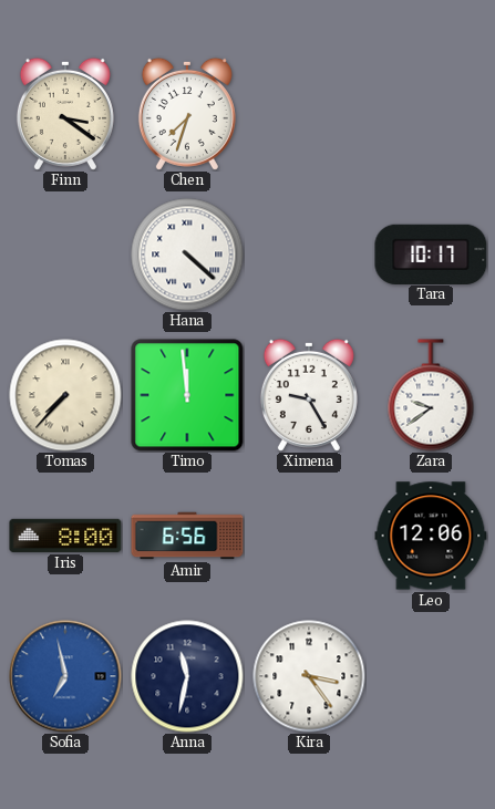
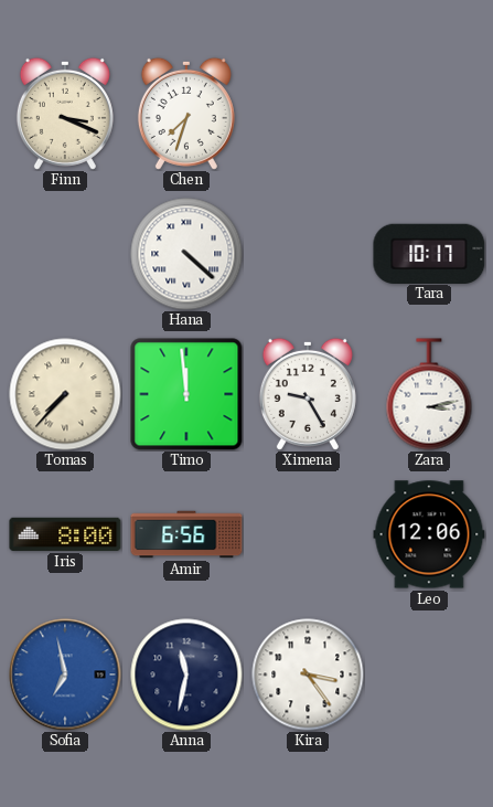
Finn: 3:21 -> 3:19 (65, 114)
Zara: 9:39 -> 3:13 (429, 394)
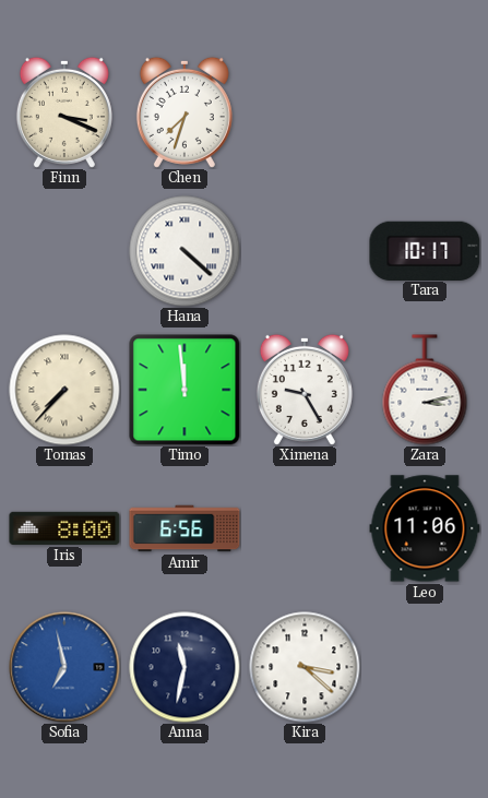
Leo: 12:06 -> 11:06 (425, 528)
Kira: 3:24 -> 3:22 (305, 667)
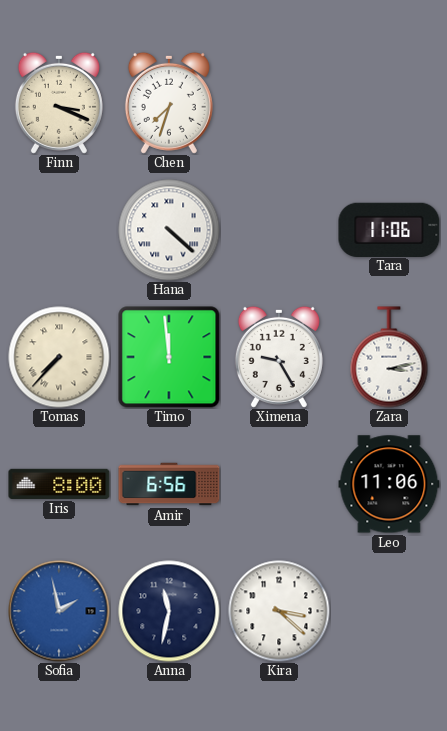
Tara: 10:17 -> 11:06 (389, 229)
Sofia: 6:58 -> 1:58 (59, 611)
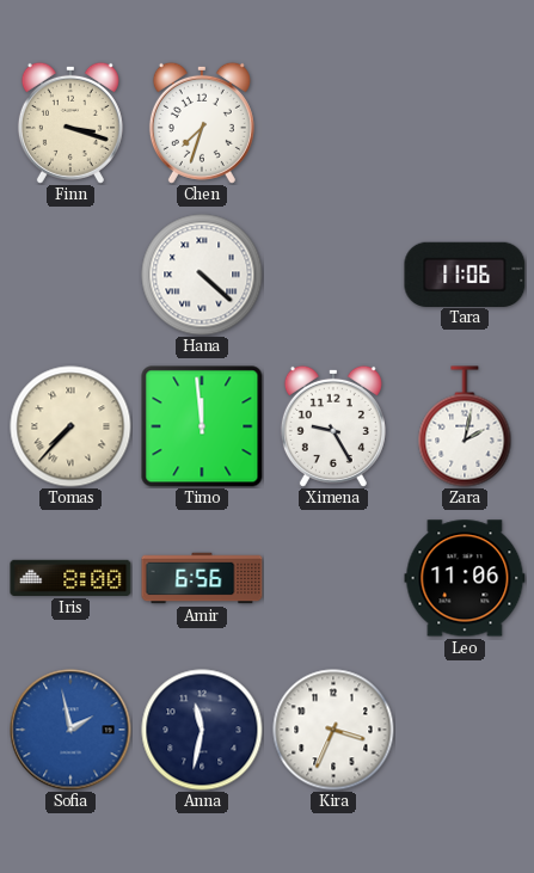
Finn: 3:19 -> 3:18 (70, 123)
Zara: 3:13 -> 2:02 (465, 426)
Kira: 3:22 -> 3:34 (333, 730)
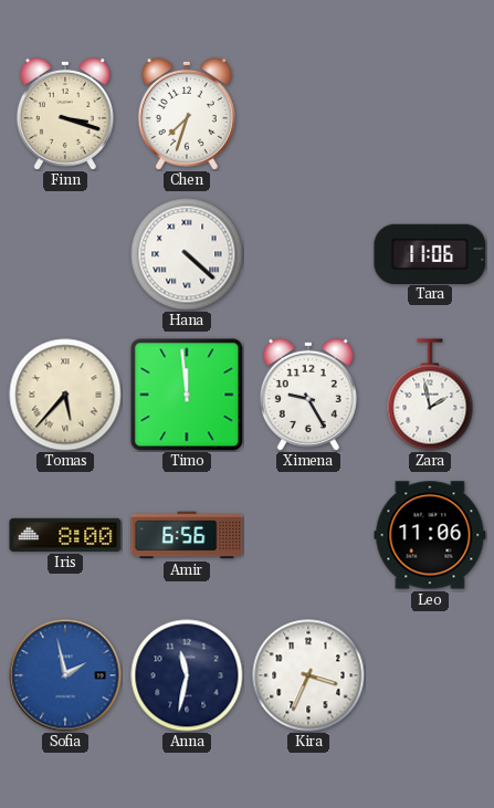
Tomas: 7:37 -> 5:37 (65, 395)
Zara: 2:02 -> 1:58 (430, 395)
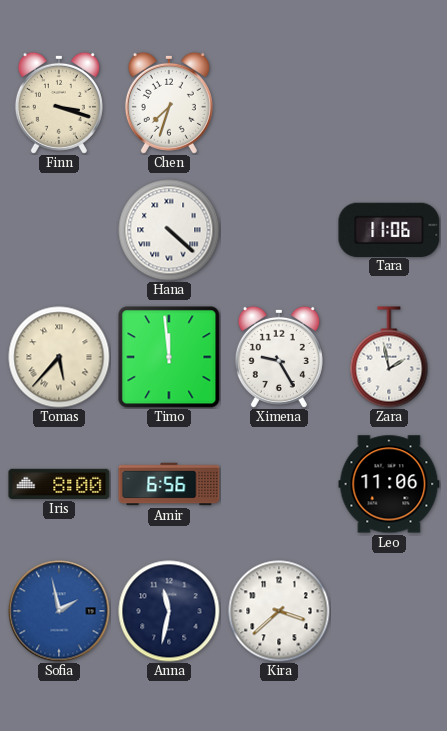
Kira: 3:34 -> 3:38 (279, 611)
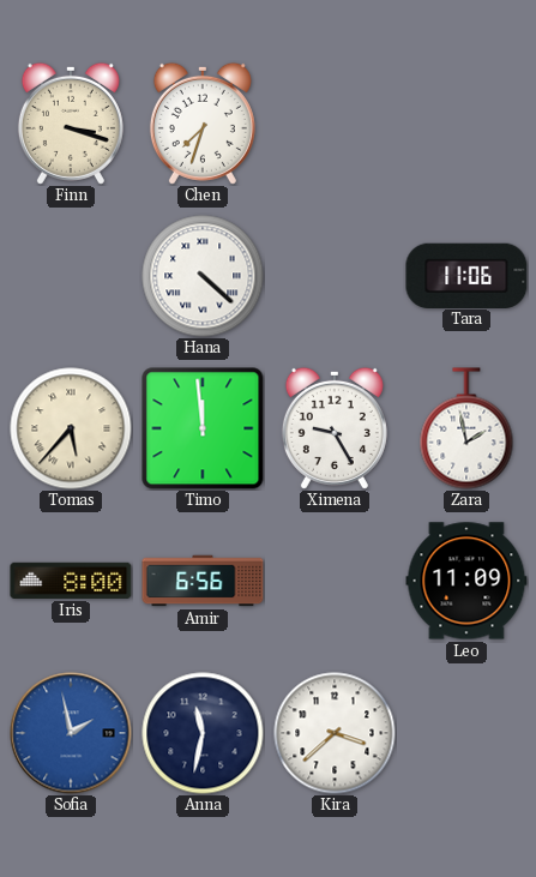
Leo: 11:06 -> 11:09 (466, 581)
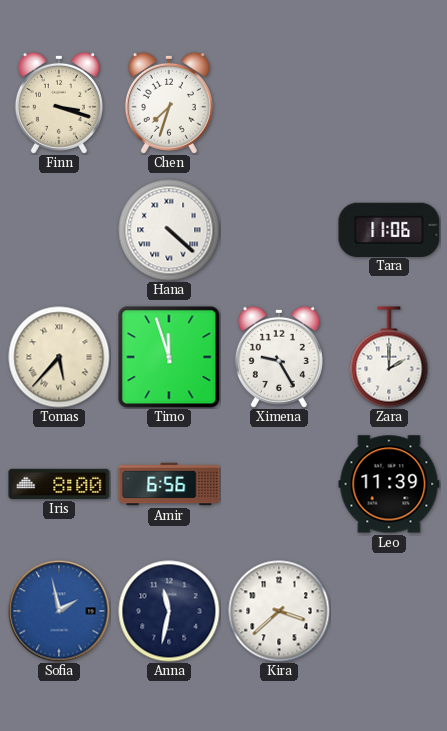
Timo: 11:59 -> 11:57 (169, 357)
Zara: 1:58 -> 2:00 (389, 357)
Leo: 11:09 -> 11:39 (389, 484)
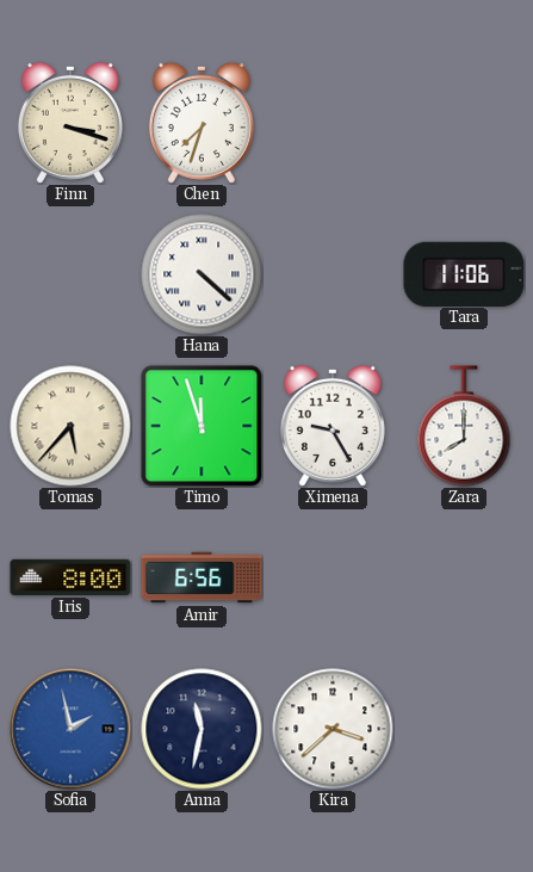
Zara: 2:00 -> 8:00 (464, 426)
Leo: 11:39 -> none (389, 484)
